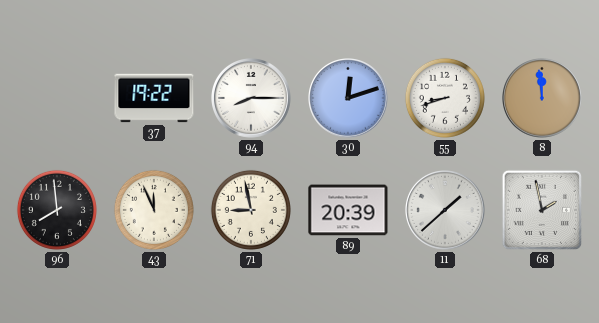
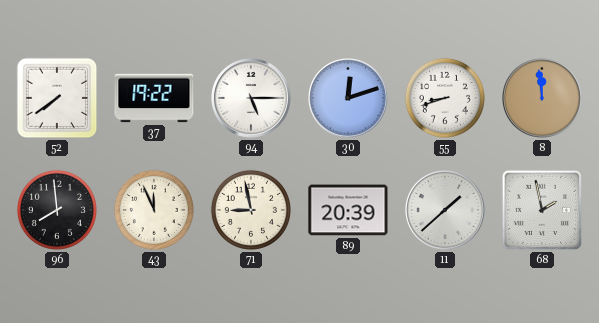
52: none -> 7:39 (57, 98)
94: 8:15 -> 5:15 (252, 99)
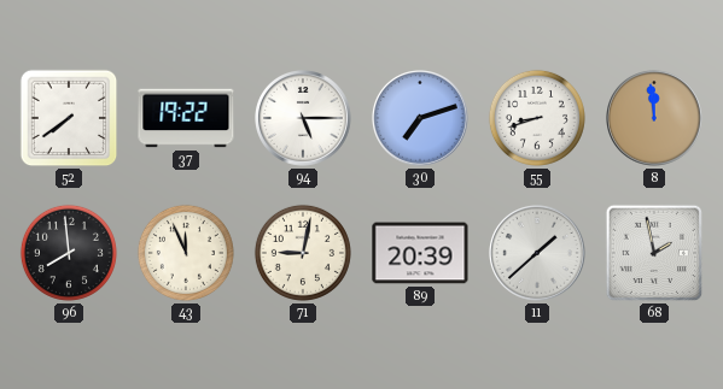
30: 12:12 -> 7:12 (421, 119)
71: 8:58 -> 9:02 (303, 253)
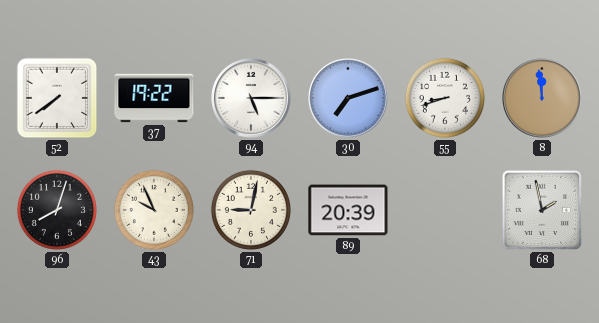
96: 7:59 -> 8:03 (57, 210)
43: 11:56 -> 9:56 (154, 210)
11: 1:38 -> none (538, 254)
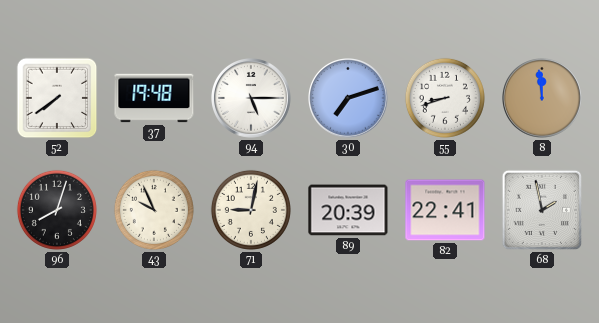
37: 19:22 -> 19:48 (154, 98)
82: none -> 22:41 (445, 210)
